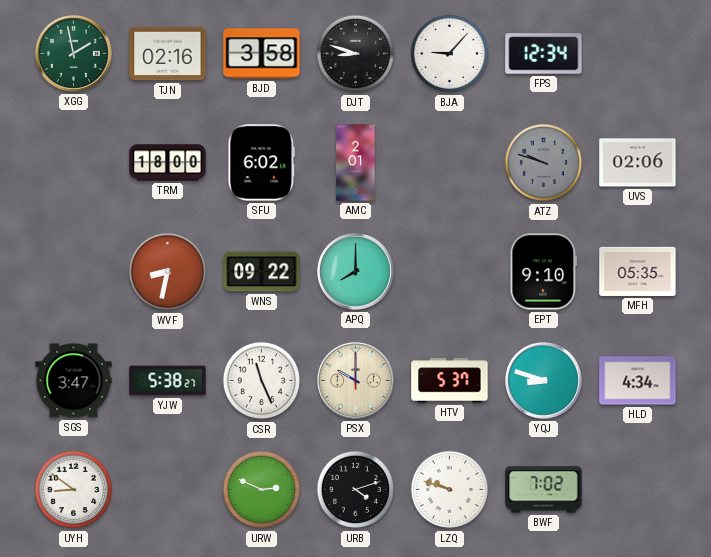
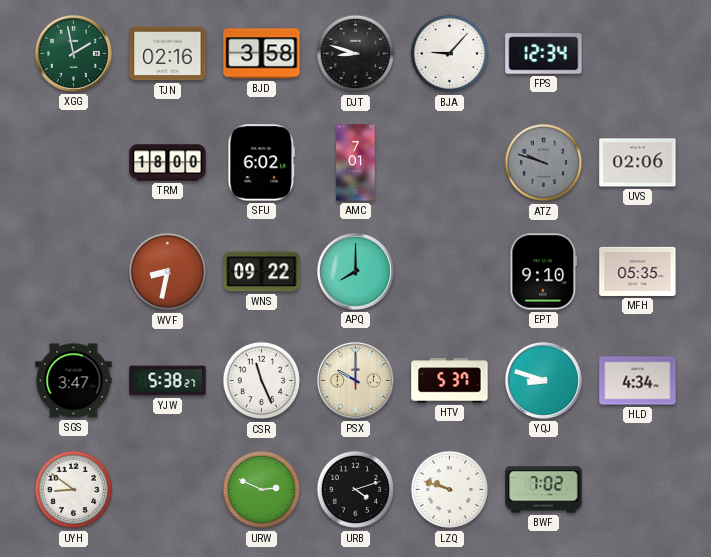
AMC: 2:01 -> 7:01 (356, 163)
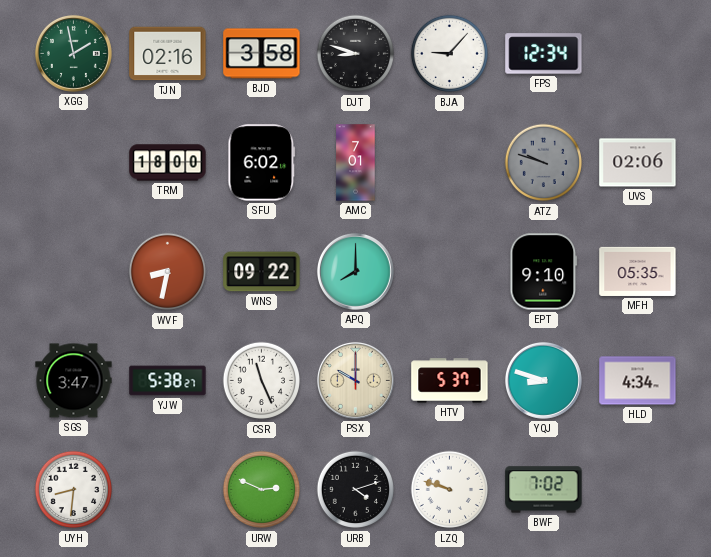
UYH: 8:51 -> 8:31 (74, 490)
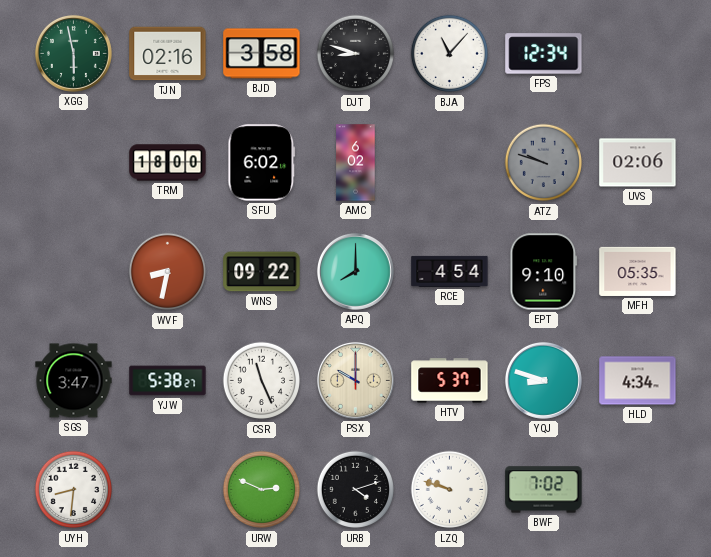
XGG: 1:58 -> 5:58 (73, 53)
BJA: 9:07 -> 11:07 (450, 54)
AMC: 7:01 -> 6:02 (356, 163)
RCE: none -> 4:54 (450, 271)
